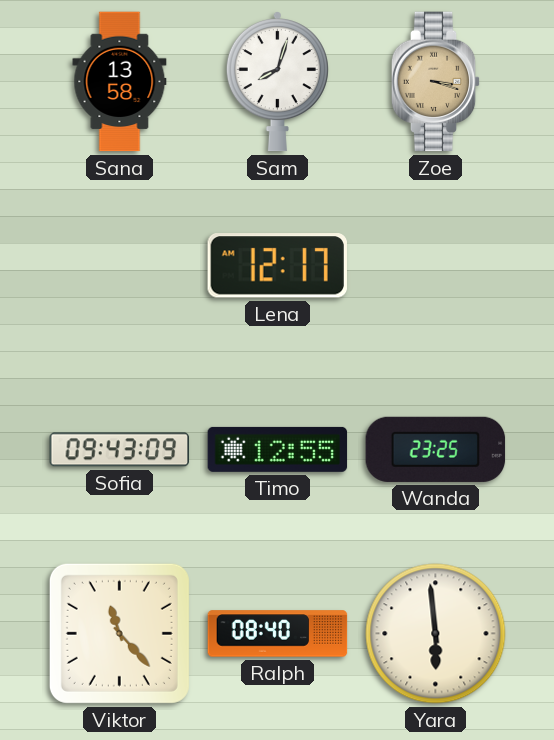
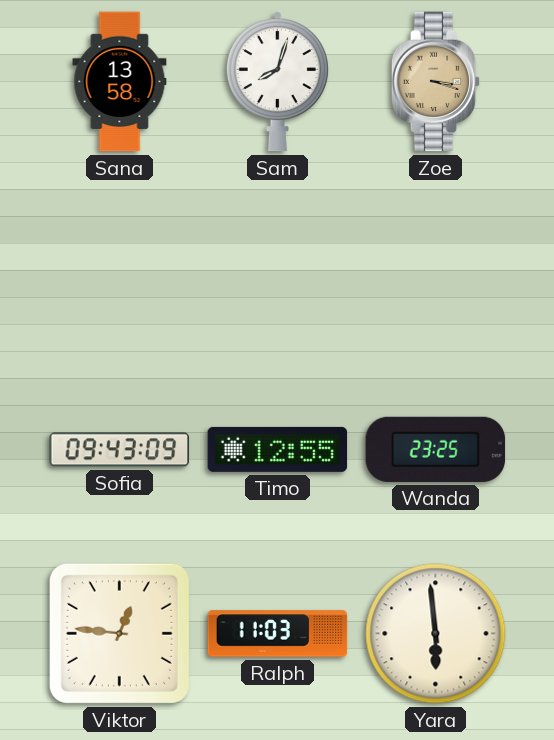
Lena: 12:17 -> none (277, 266)
Viktor: 11:23 -> 12:46 (119, 633)
Ralph: 08:40 -> 11:03 (278, 634)
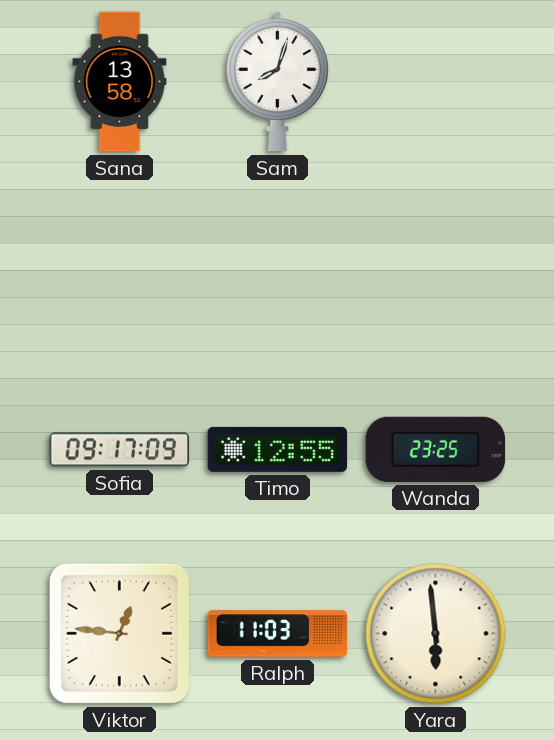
Zoe: 3:18 -> none (436, 82)
Sofia: 09:43 -> 09:17 (120, 450)
